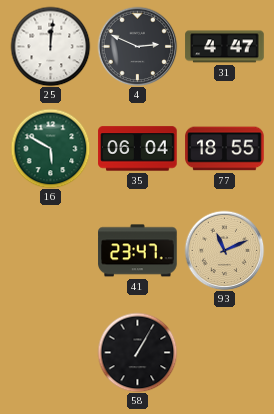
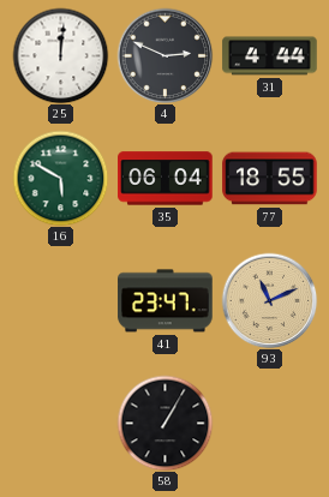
31: 4:47 -> 4:44 (270, 56)
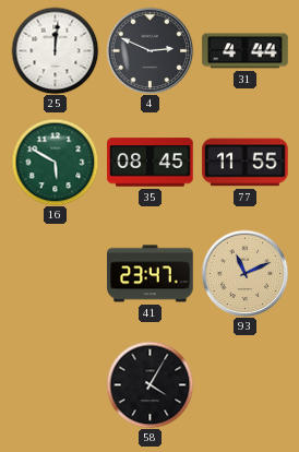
35: 06:04 -> 08:45 (151, 163)
77: 18:55 -> 11:55 (246, 163)
58: 1:05 -> 4:05 (149, 384)
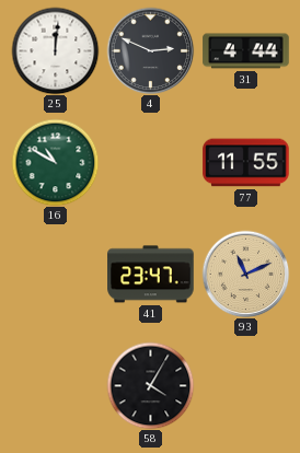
16: 5:50 -> 10:50 (55, 162)
35: 08:45 -> none (151, 163)
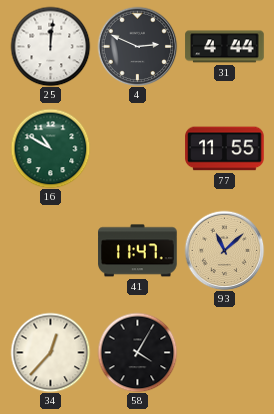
41: 23:47 -> 11:47 (138, 251)
93: 11:11 -> 11:08 (224, 250)
34: none -> 12:37 (50, 352)
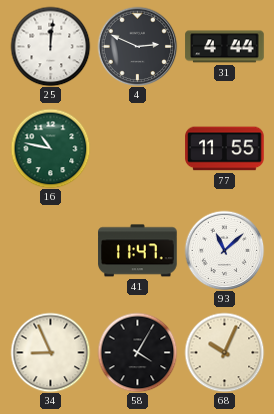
16: 10:50 -> 10:47 (50, 148)
93 dial: champagne -> white (224, 250)
34: 12:37 -> 8:56 (50, 352)
68: none -> 10:04 (224, 352)
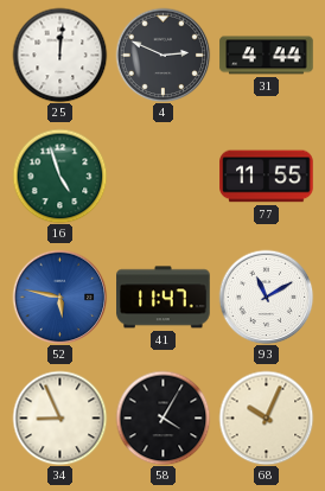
16: 10:47 -> 4:57 (59, 176)
52: none -> 5:47 (59, 296)
93: 11:08 -> 11:10 (266, 296)
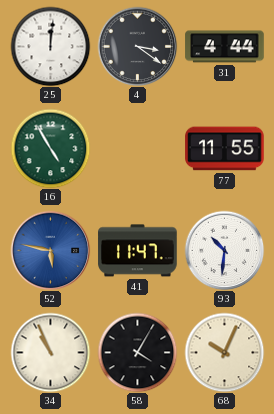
4: 2:49 -> 3:21 (137, 46)
16: 4:57 -> 4:55 (50, 148)
93: 11:10 -> 10:31 (224, 250)
34: 8:56 -> 10:56 (50, 352)
